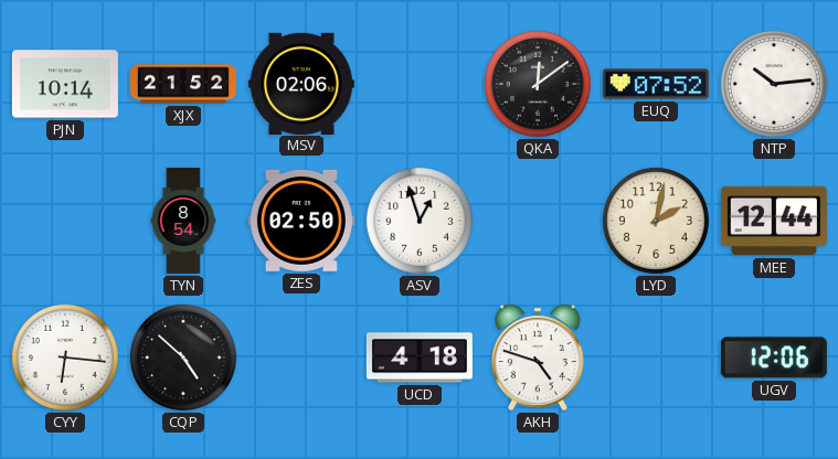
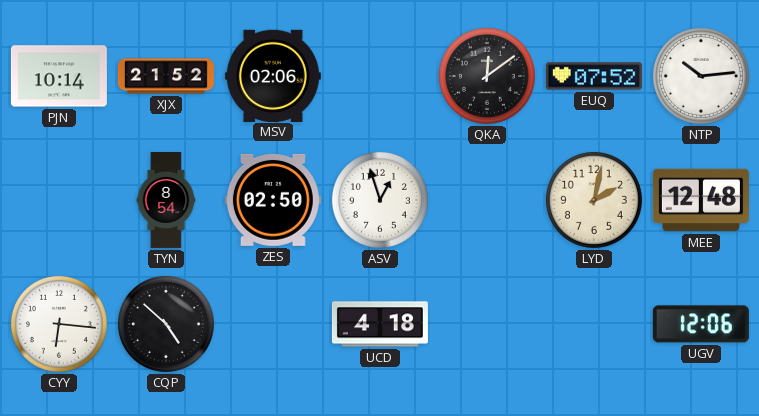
MEE: 12:44 -> 12:48 (701, 200)
AKH: 4:48 -> none (539, 357)
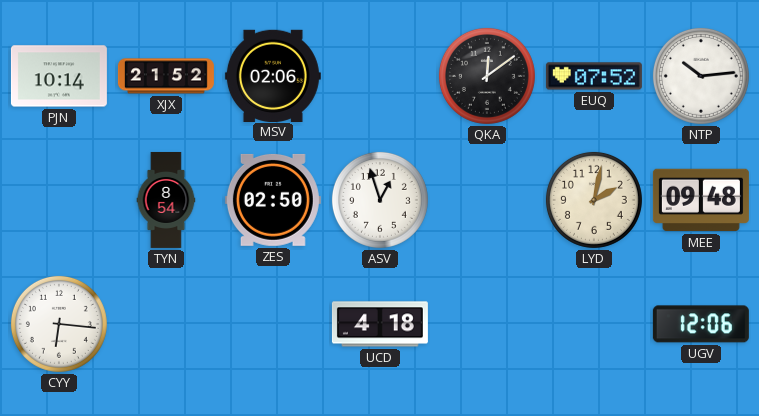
MEE: 12:48 -> 09:48 (701, 200)
CQP: 4:52 -> none (166, 324)
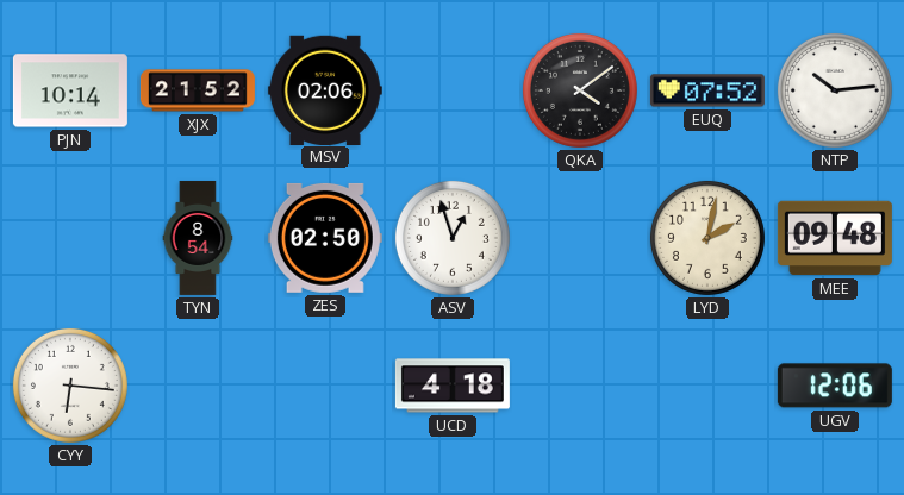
QKA: 12:09 -> 4:09 (580, 90)
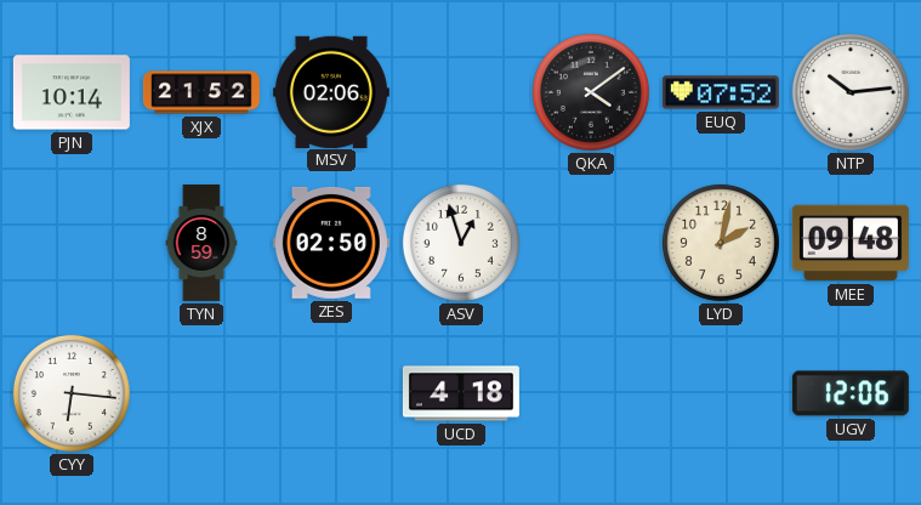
TYN: 8:54 -> 8:59 (201, 243)
